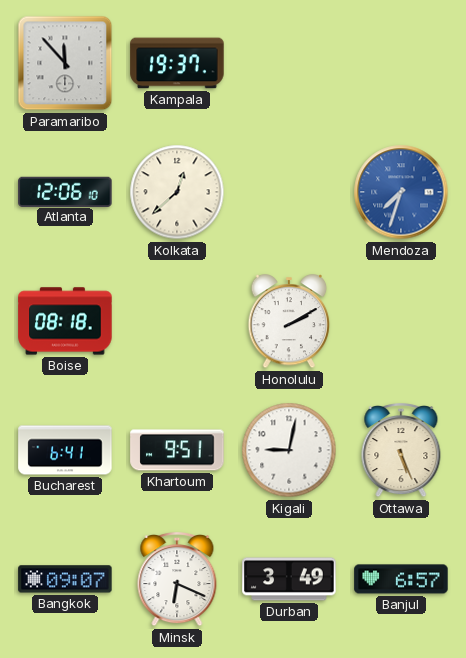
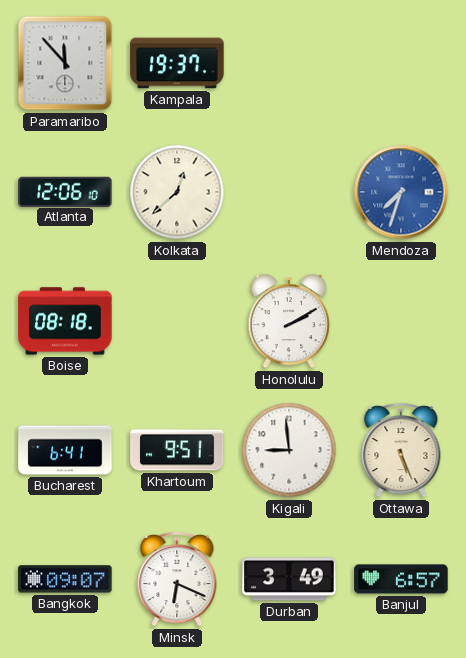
Kigali: 9:02 -> 8:59 (289, 450)
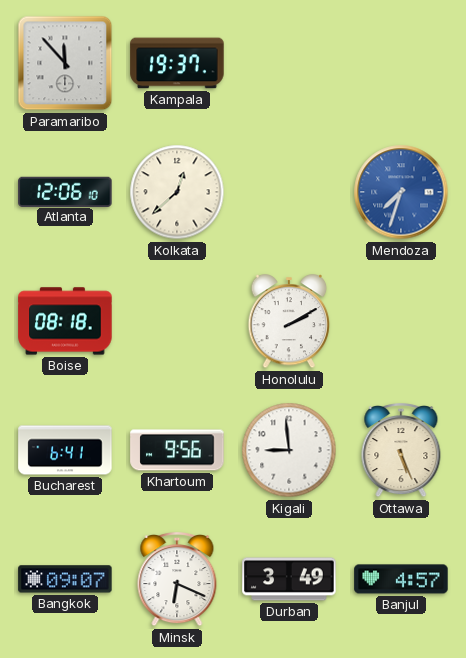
Khartoum: 9:51 -> 9:56 (177, 450)
Banjul: 6:57 -> 4:57 (401, 579)
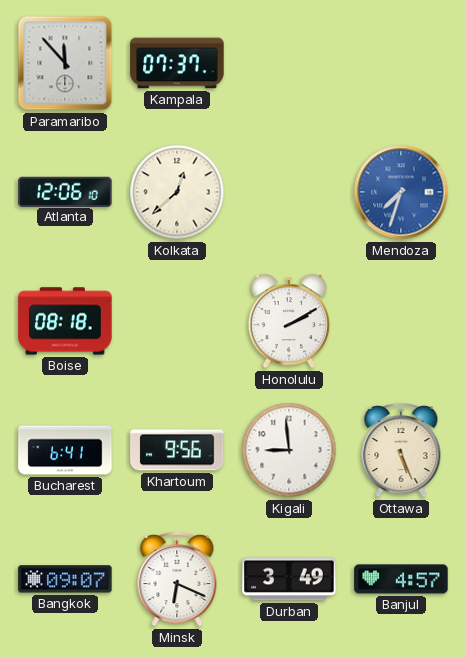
Kampala: 19:37 -> 07:37 (177, 63)
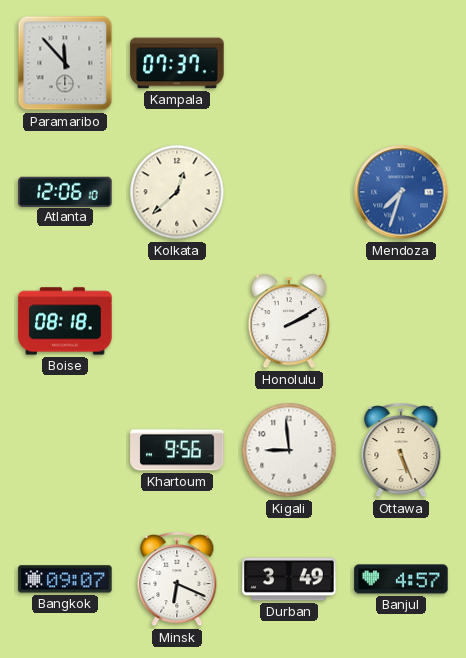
Bucharest: 6:41 -> none (65, 450)
